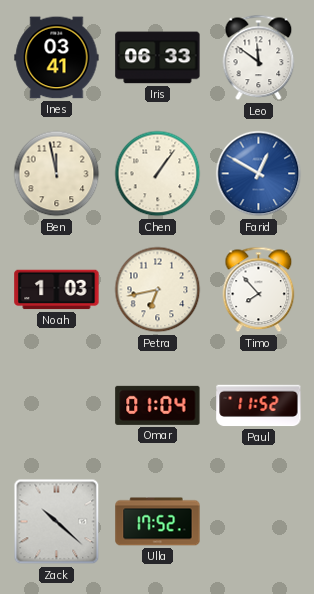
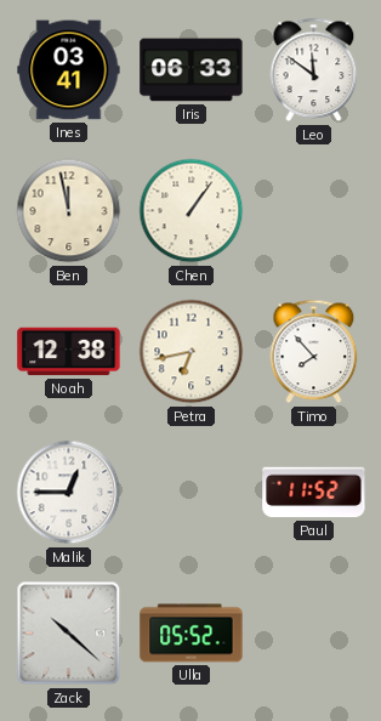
Farid: 12:50 -> none (259, 174)
Noah: 1:03 -> 12:38 (69, 352)
Malik: none -> 12:45 (69, 493)
Omar: 01:04 -> none (158, 405)
Ulla: 17:52 -> 05:52 (192, 634)
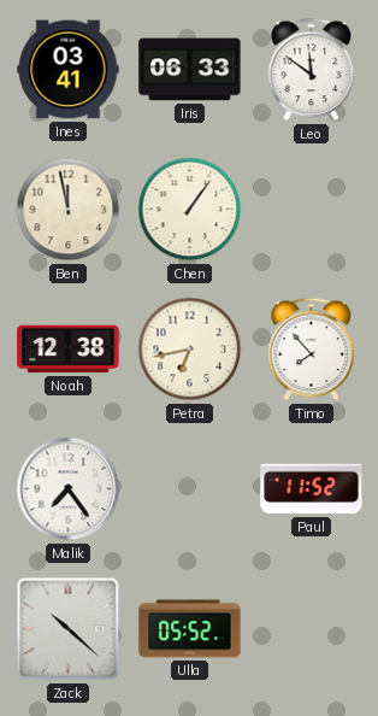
Malik: 12:45 -> 7:24 (69, 489)
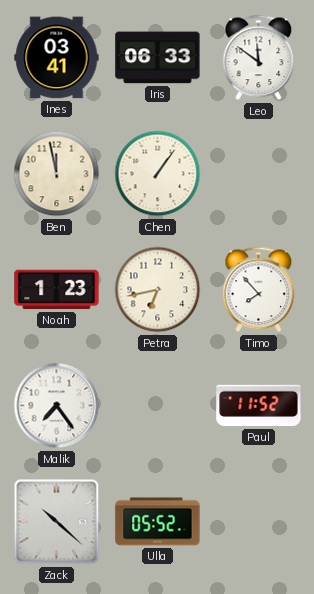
Noah: 12:38 -> 1:23 (57, 290)
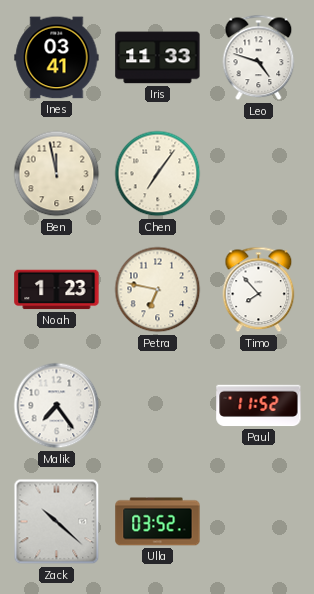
Iris: 06:33 -> 11:33 (158, 58)
Leo: 11:51 -> 4:48 (259, 58)
Chen: 1:06 -> 7:06 (158, 174)
Petra: 6:43 -> 6:47 (158, 290)
Ulla: 05:52 -> 03:52 (158, 522)
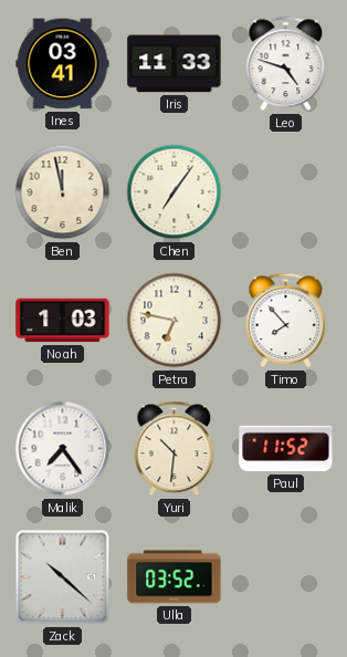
Noah: 1:23 -> 1:03 (63, 321)
Yuri: none -> 10:31 (175, 449)
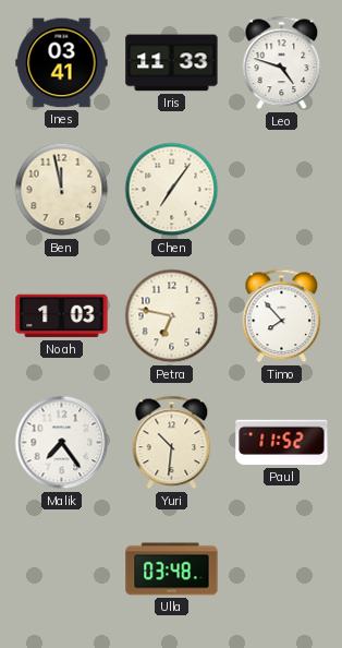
Zack: 10:22 -> none (63, 577)
Ulla: 03:52 -> 03:48 (172, 569)
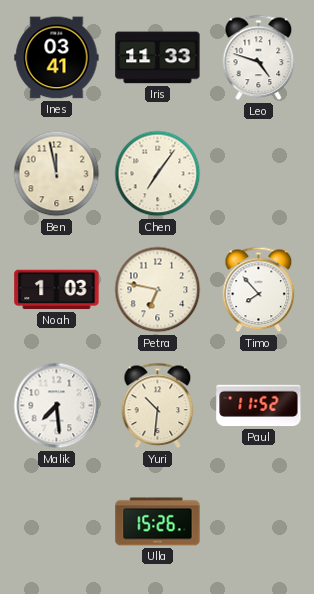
Malik: 7:24 -> 7:29 (57, 406)
Ulla: 03:48 -> 15:26 (158, 522)
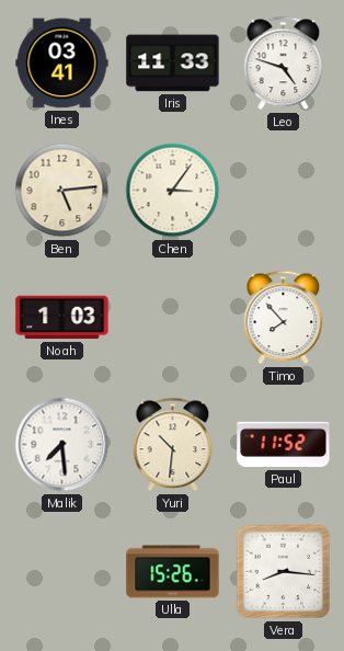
Ben: 11:58 -> 5:14 (62, 191)
Chen: 7:06 -> 3:06 (173, 191)
Petra: 6:47 -> none (158, 290)
Vera: none -> 8:16 (284, 572)
